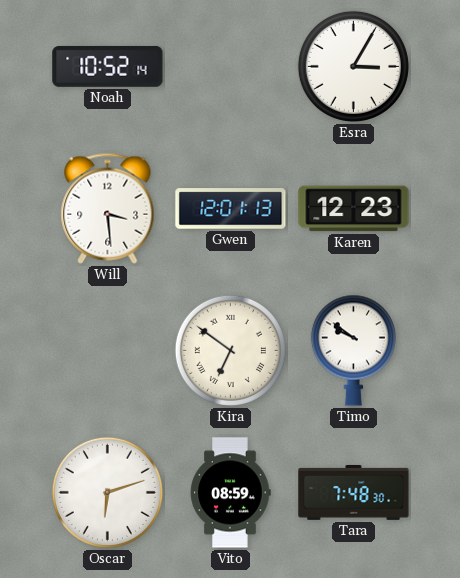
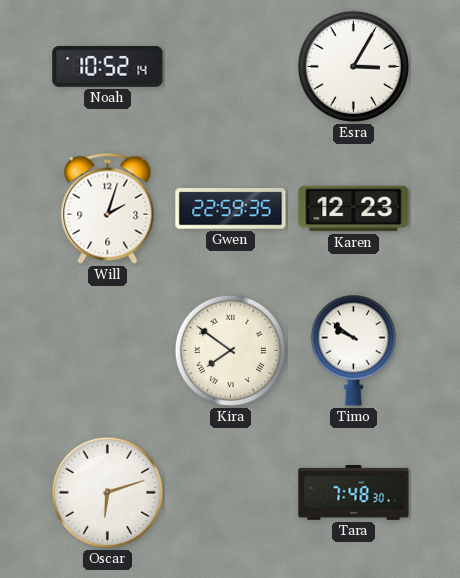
Will: 3:29 -> 2:03 (108, 208)
Gwen: 12:01 -> 22:59 (231, 209)
Kira: 6:51 -> 7:51 (230, 350)
Vito: 08:59 -> none (231, 493)
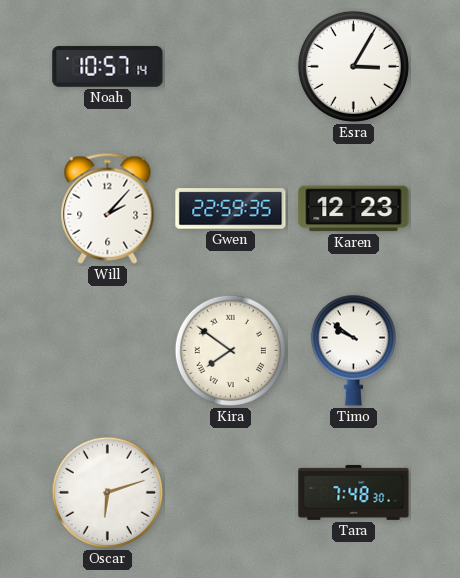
Noah: 10:52 -> 10:57 (108, 66)
Will: 2:03 -> 2:07 (108, 208)
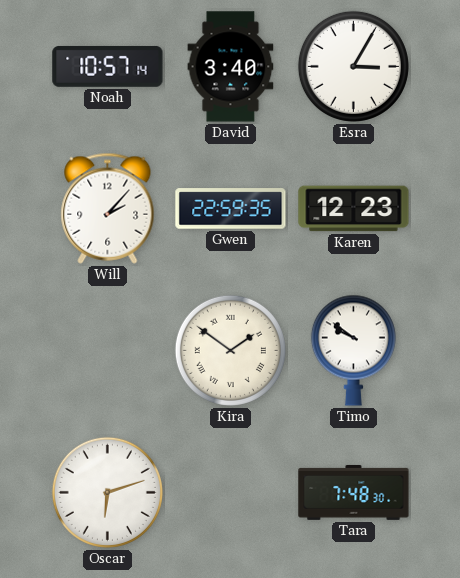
David: none -> 3:40 (231, 67)
Kira: 7:51 -> 1:51 (230, 350)
